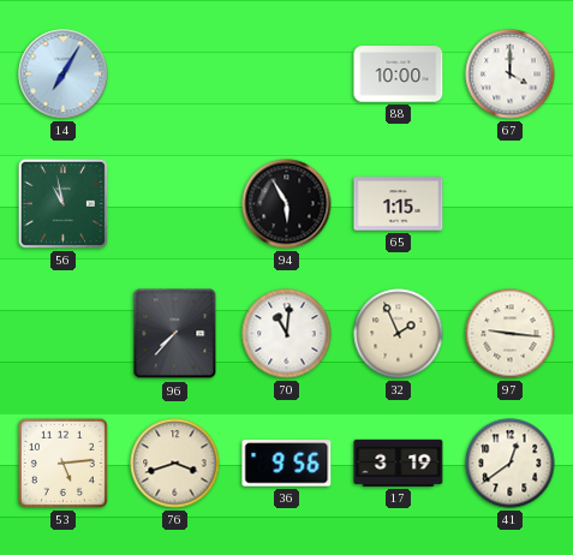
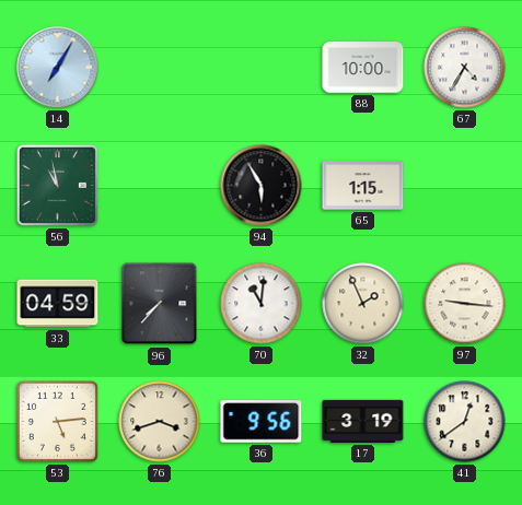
67: 4:00 -> 4:35 (465, 68)
33: none -> 04:59 (58, 304)
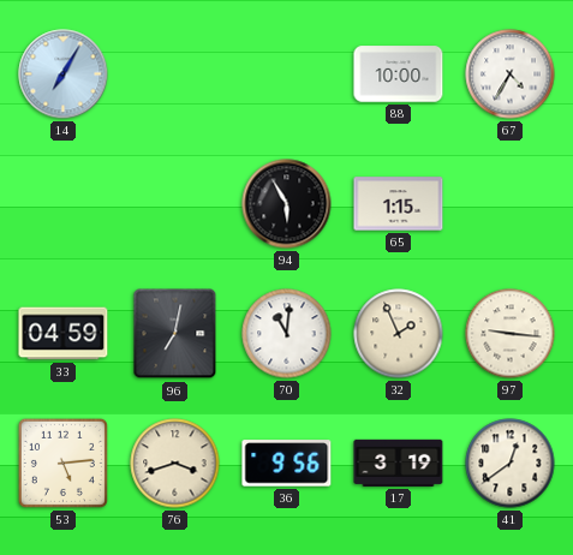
56: 10:58 -> none (57, 185)
96: 7:37 -> 7:02 (175, 334)
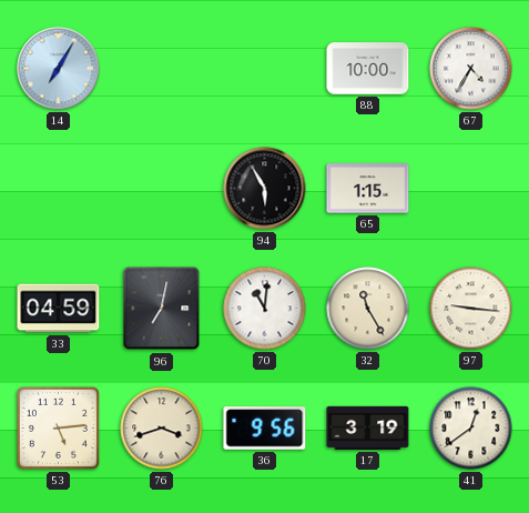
32: 1:56 -> 11:25 (368, 309)
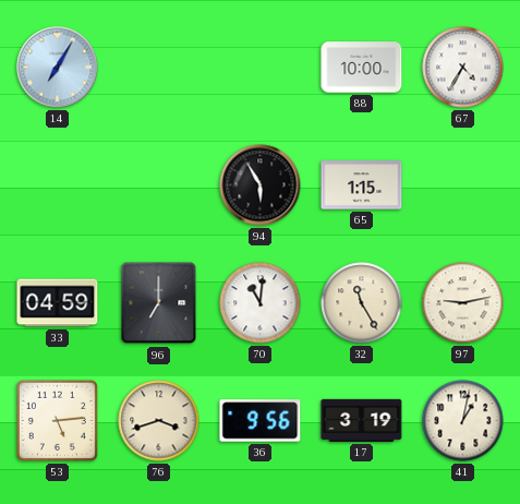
96: 7:02 -> 7:00 (159, 303)
97: 9:16 -> 9:13 (463, 303)
41: 12:39 -> 1:02 (463, 421)
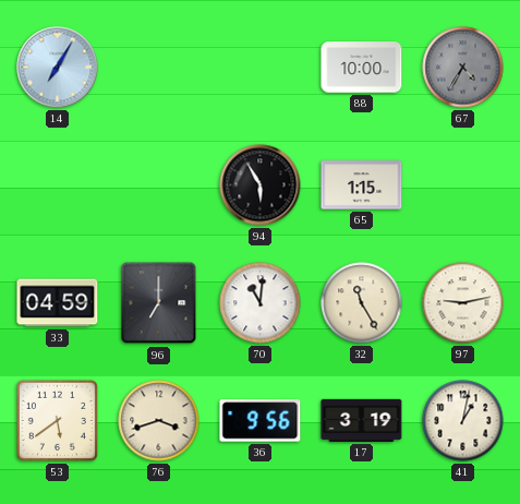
67 dial: white -> grey (463, 68)
53: 5:14 -> 5:39 (57, 420)
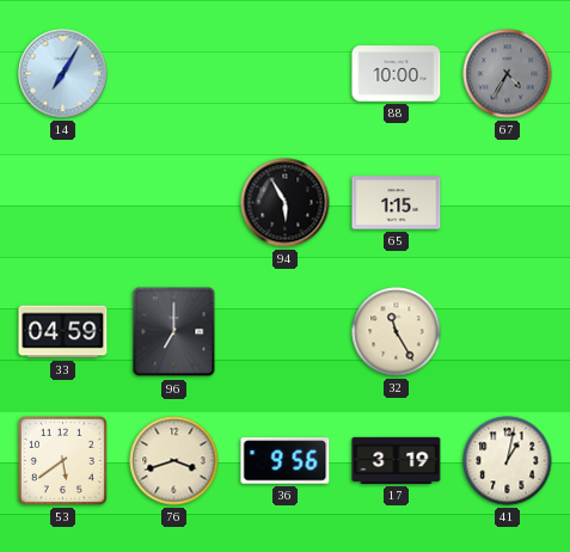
70: 11:01 -> none (261, 303)
97: 9:13 -> none (463, 303)
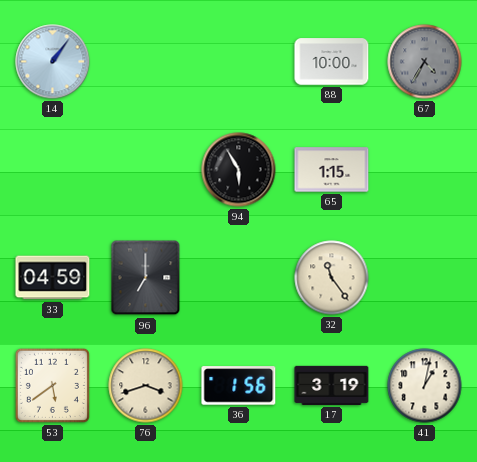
14: 7:05 -> 1:06 (53, 62)
32: 11:25 -> 11:24 (332, 278)
36: 9:56 -> 1:56 (239, 386)
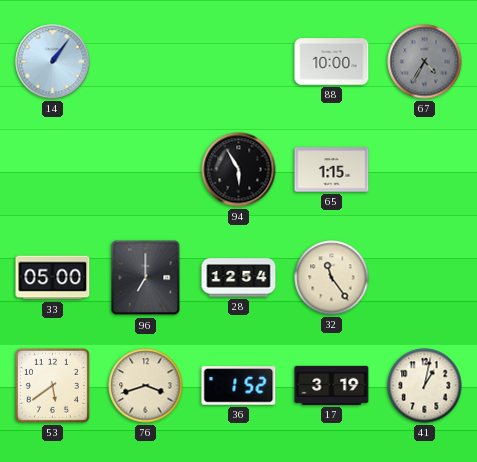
33: 04:59 -> 05:00 (53, 278)
28: none -> 12:54 (239, 278)
36: 1:56 -> 1:52 (239, 386)
